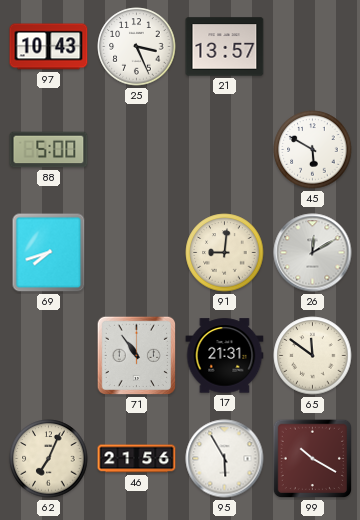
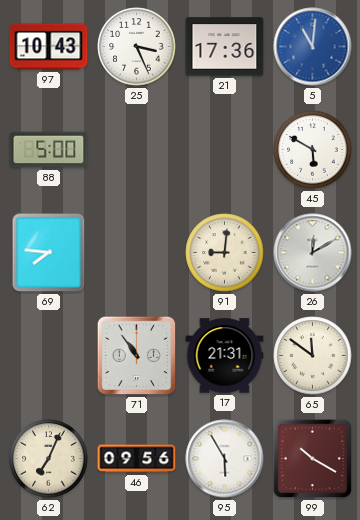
21: 13:57 -> 17:36 (225, 47)
5: none -> 11:01 (313, 47)
69: 7:42 -> 7:46 (49, 253)
46: 21:56 -> 09:56 (137, 459)
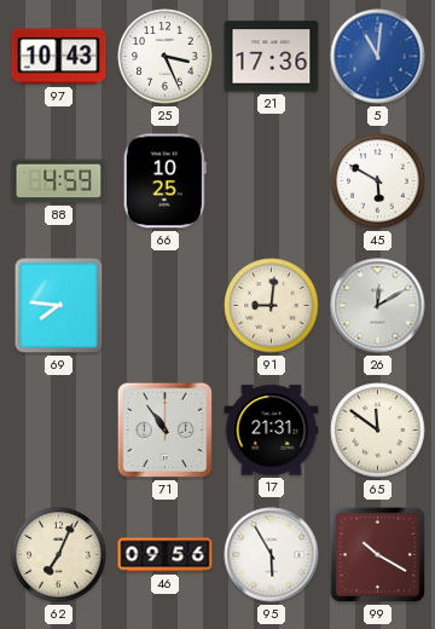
88: 5:00 -> 4:59 (59, 181)
66: none -> 10:25 (164, 181)
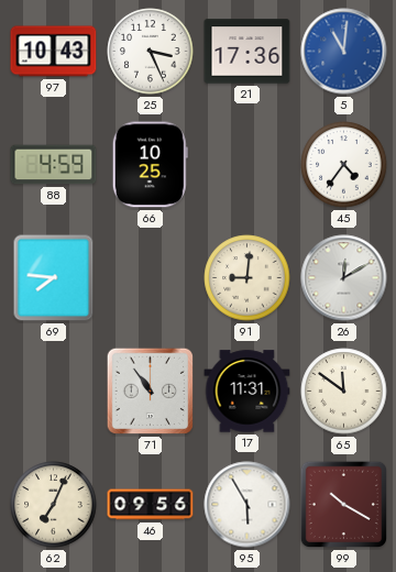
45: 5:50 -> 4:36 (344, 165)
17: 21:31 -> 11:31 (248, 392)
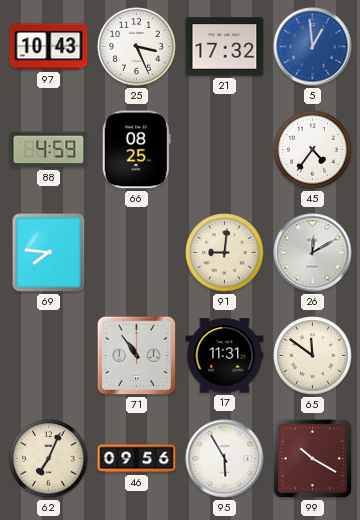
21: 17:36 -> 17:32 (225, 47)
5: 11:01 -> 12:59 (313, 47)
66: 10:25 -> 08:25 (136, 150)
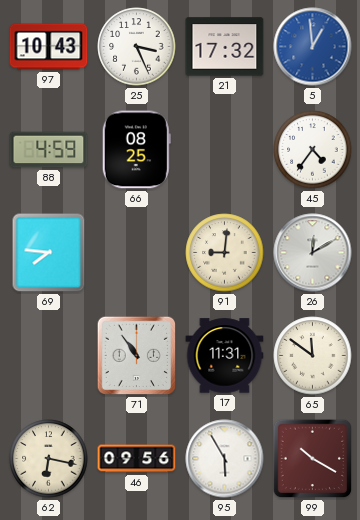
62: 7:04 -> 6:17 (49, 459)
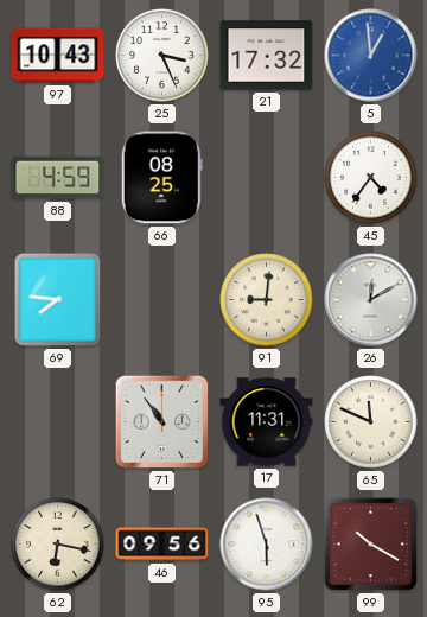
65: 11:51 -> 11:49 (371, 422)
95: 5:55 -> 5:57 (267, 545)
